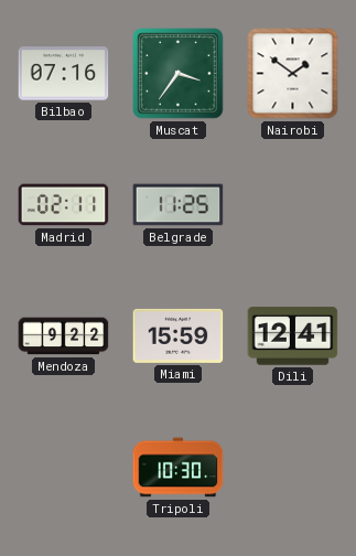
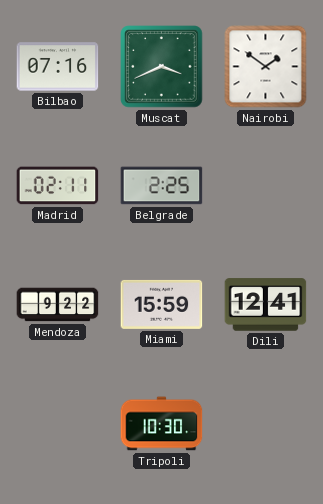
Muscat: 3:36 -> 3:41 (162, 67)
Belgrade: 11:25 -> 2:25 (162, 186)
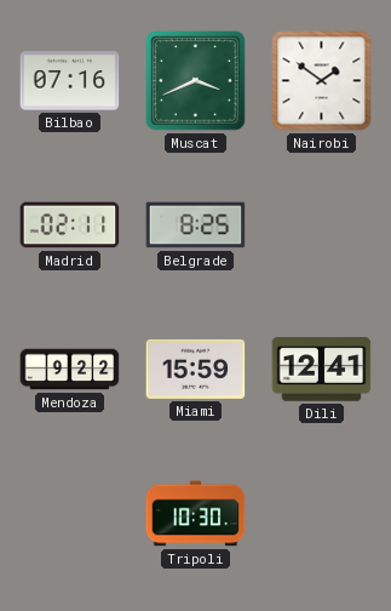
Belgrade: 2:25 -> 8:25 (196, 225)
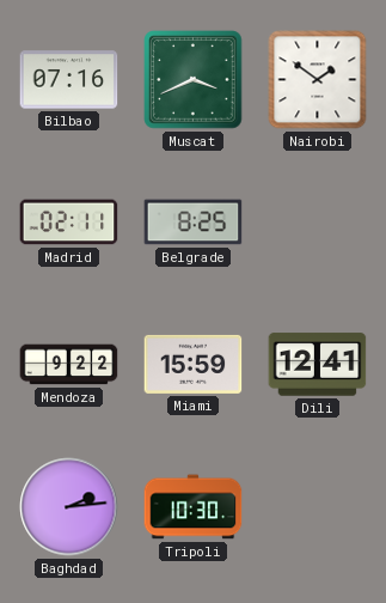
Baghdad: none -> 2:14 (69, 507)
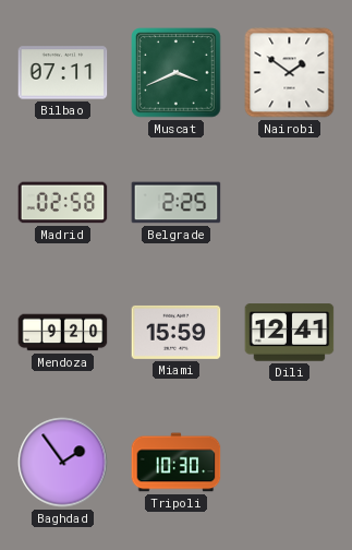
Bilbao: 07:16 -> 07:11 (63, 73)
Madrid: 02:11 -> 02:58 (63, 203)
Belgrade: 8:25 -> 2:25 (177, 203)
Mendoza: 9:22 -> 9:20 (63, 333)
Baghdad: 2:14 -> 1:54 (63, 463)
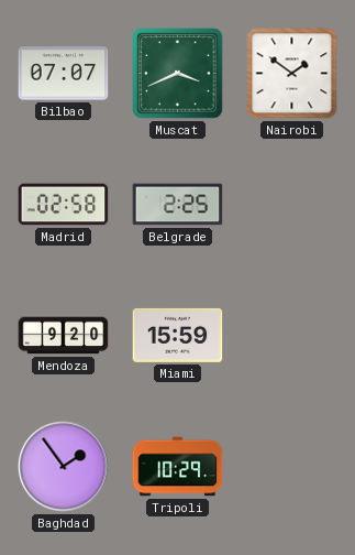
Bilbao: 07:11 -> 07:07 (64, 74)
Dili: 12:41 -> none (290, 333)
Tripoli: 10:30 -> 10:29 (178, 467)
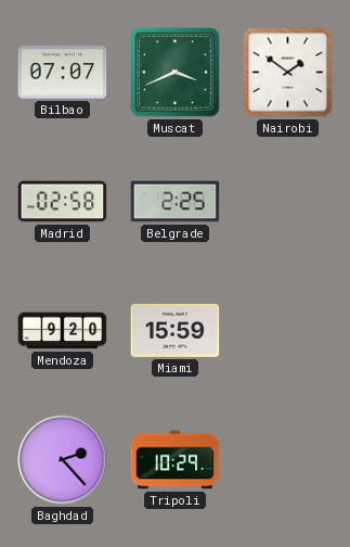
Baghdad: 1:54 -> 2:23 (63, 460)
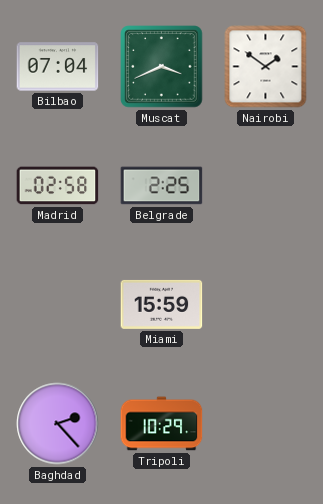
Bilbao: 07:07 -> 07:04 (58, 67)
Mendoza: 9:20 -> none (63, 331)
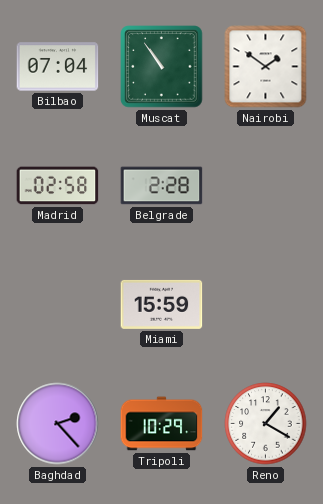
Muscat: 3:41 -> 10:54 (162, 67)
Belgrade: 2:25 -> 2:28 (162, 186)
Reno: none -> 1:20 (266, 424)
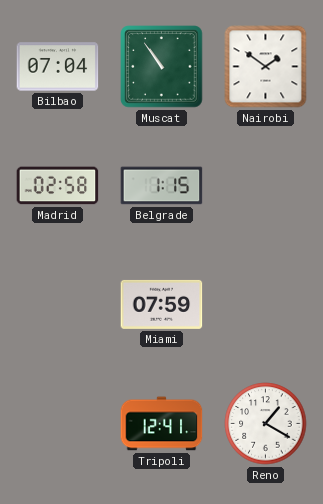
Belgrade: 2:28 -> 1:15 (162, 186)
Miami: 15:59 -> 07:59 (162, 304)
Baghdad: 2:23 -> none (58, 424)
Tripoli: 10:29 -> 12:41 (162, 424)
